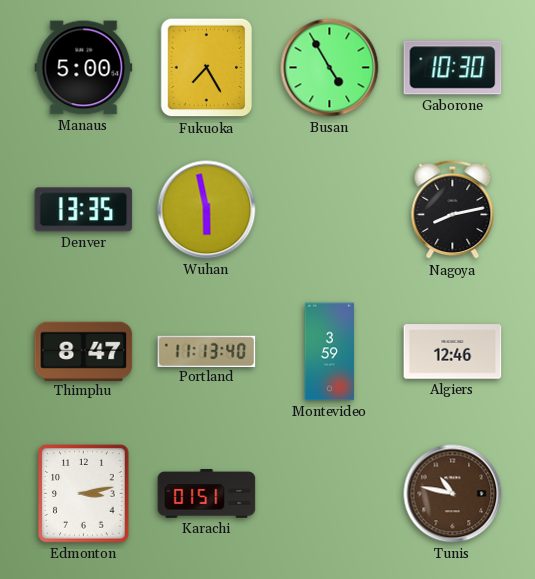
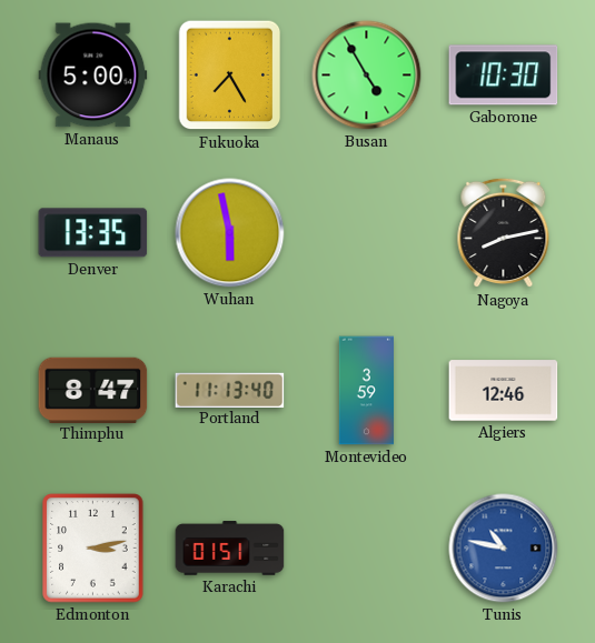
Tunis dial: brown -> blue (504, 549)
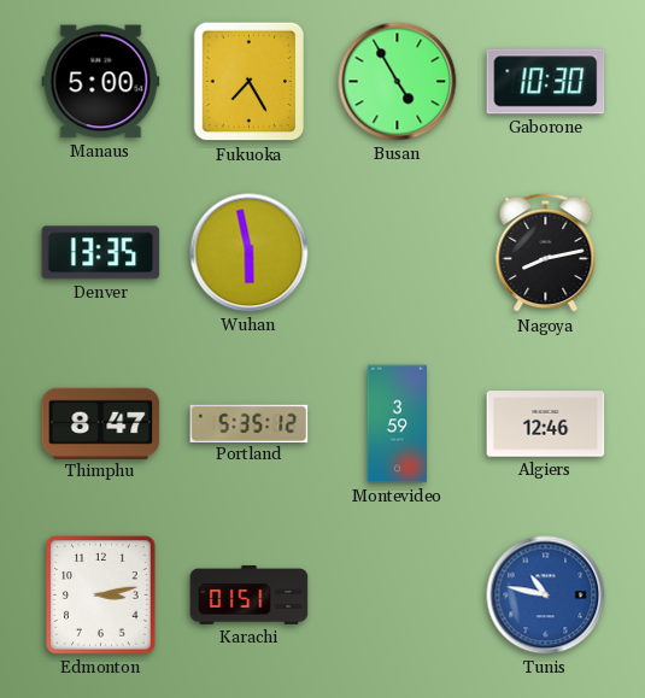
Portland: 11:13 -> 5:35 (250, 423)
